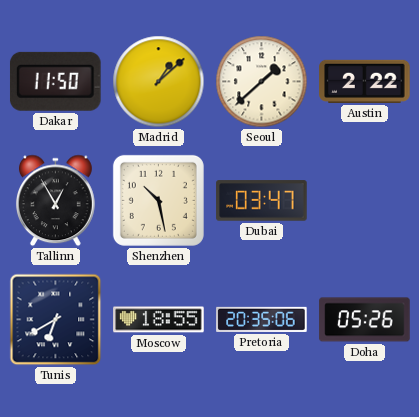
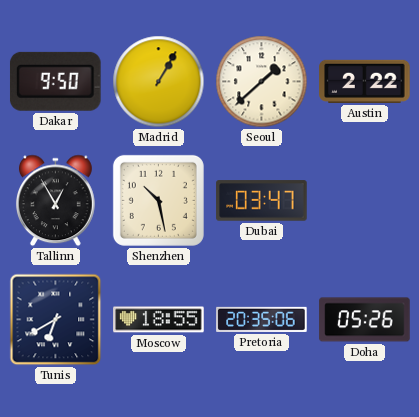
Dakar: 11:50 -> 9:50 (55, 81)
Madrid: 1:08 -> 1:05 (159, 82)
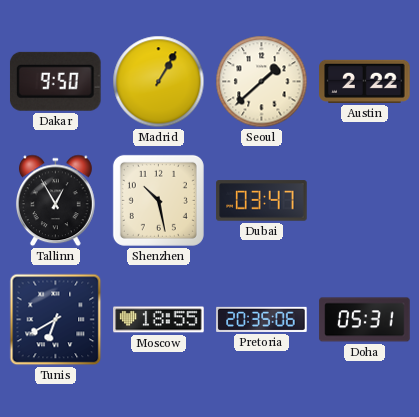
Doha: 05:26 -> 05:31 (365, 320)
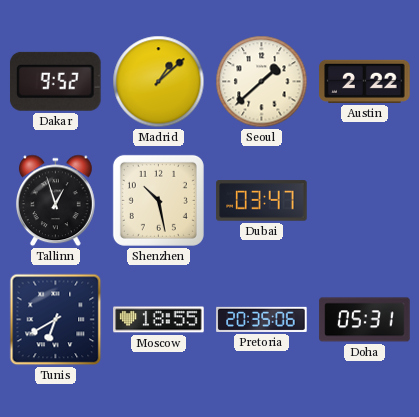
Dakar: 9:50 -> 9:52 (55, 81)
Madrid: 1:05 -> 1:08 (159, 82)
Tallinn: 12:55 -> 12:57 (55, 201)
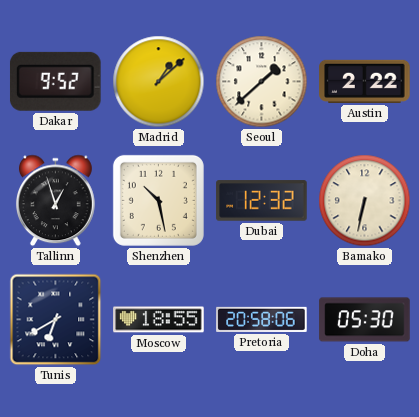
Dubai: 03:47 -> 12:32 (262, 201)
Bamako: none -> 6:32 (365, 201)
Pretoria: 20:35 -> 20:58 (262, 319)
Doha: 05:31 -> 05:30 (365, 320)
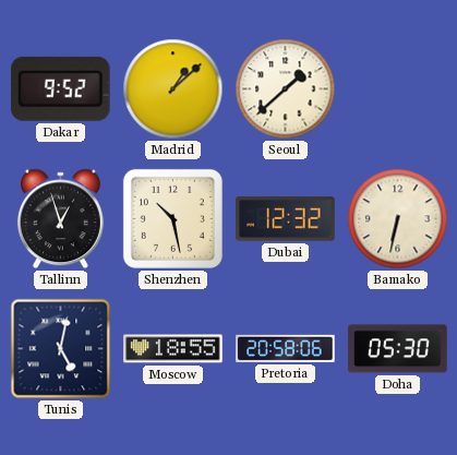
Austin: 2:22 -> none (365, 81)
Tunis: 6:40 -> 5:02 (61, 349)
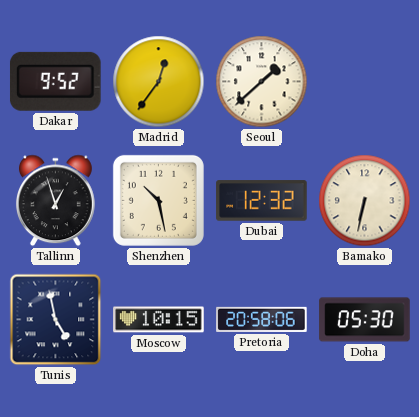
Madrid: 1:08 -> 12:36 (159, 82)
Tunis: 5:02 -> 4:58 (56, 320)
Moscow: 18:55 -> 10:15 (159, 320)
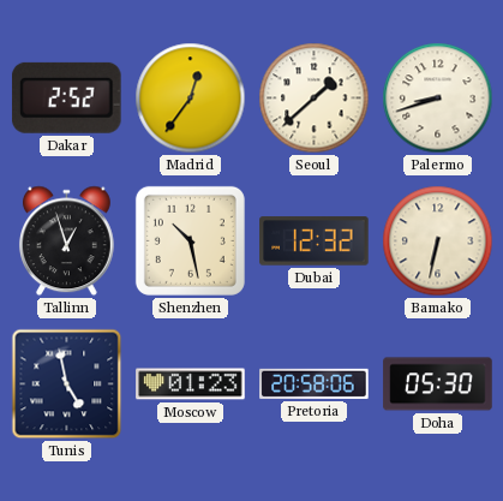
Dakar: 9:52 -> 2:52 (66, 97)
Palermo: none -> 8:42 (438, 99)
Moscow: 10:15 -> 01:23 (191, 384)
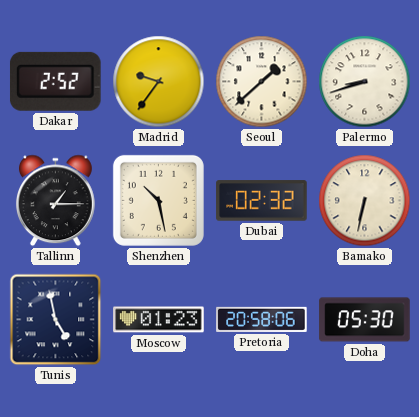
Madrid: 12:36 -> 9:36 (159, 82)
Tallinn: 12:57 -> 1:15 (55, 201)
Dubai: 12:32 -> 02:32 (262, 201)
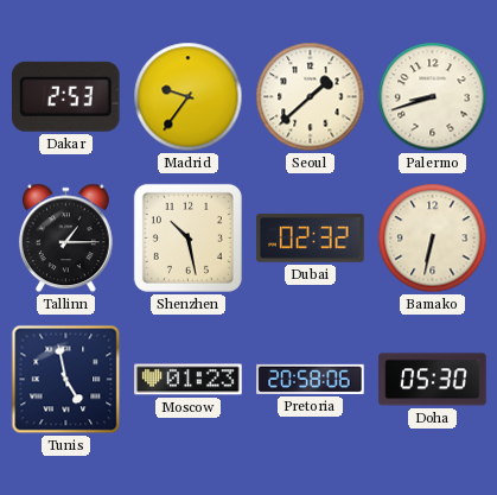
Dakar: 2:52 -> 2:53 (65, 96)
